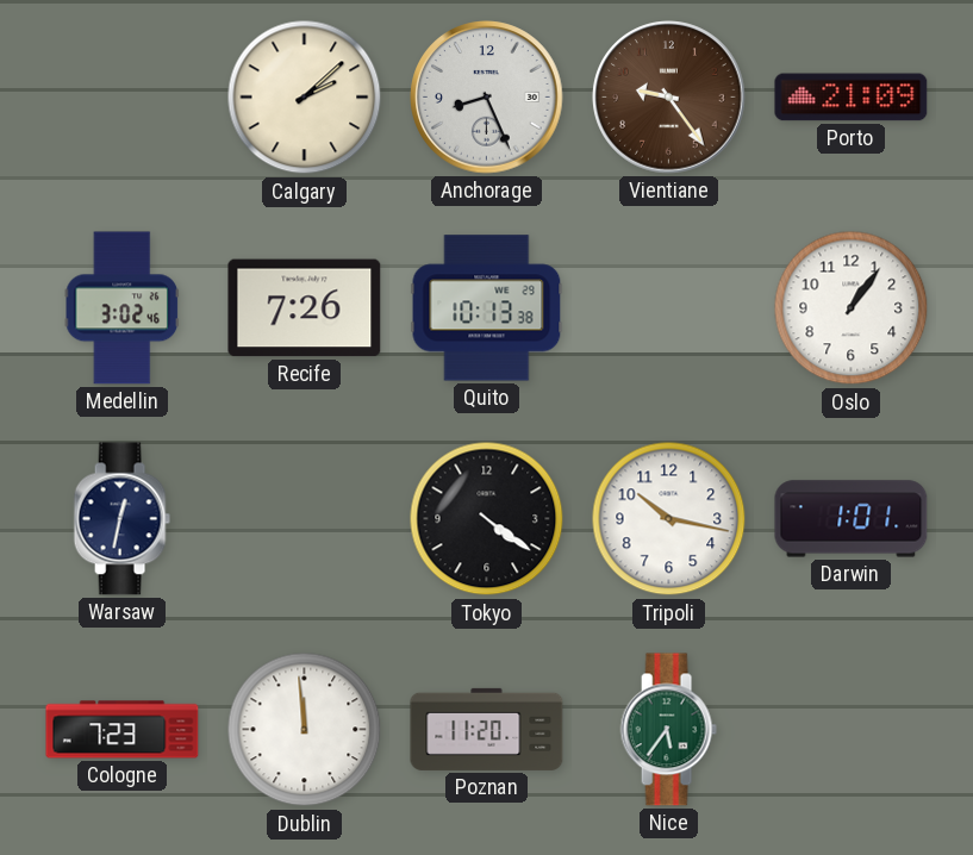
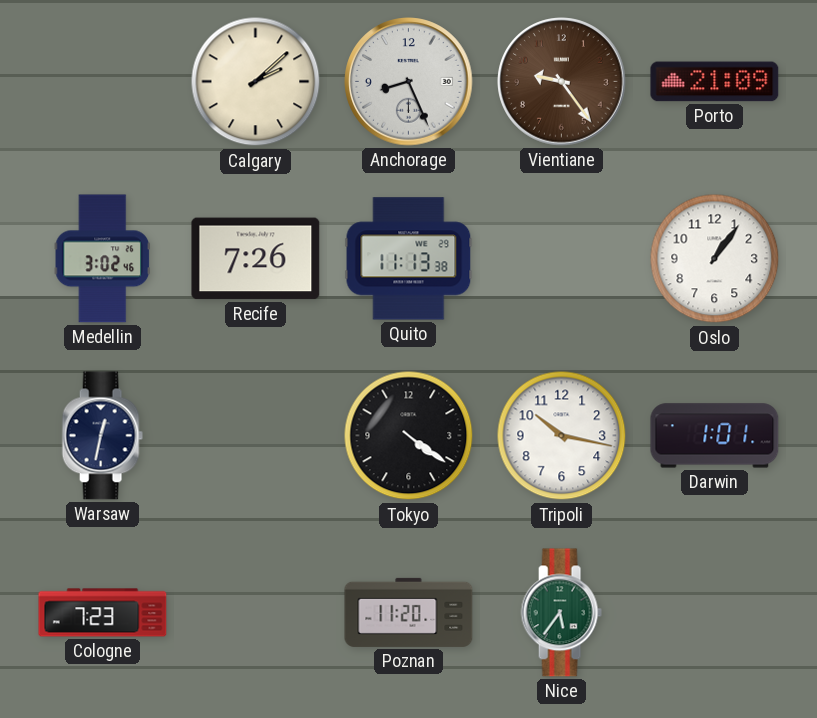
Quito: 10:13 -> 11:13 (409, 259)
Dublin: 11:59 -> none (305, 730)
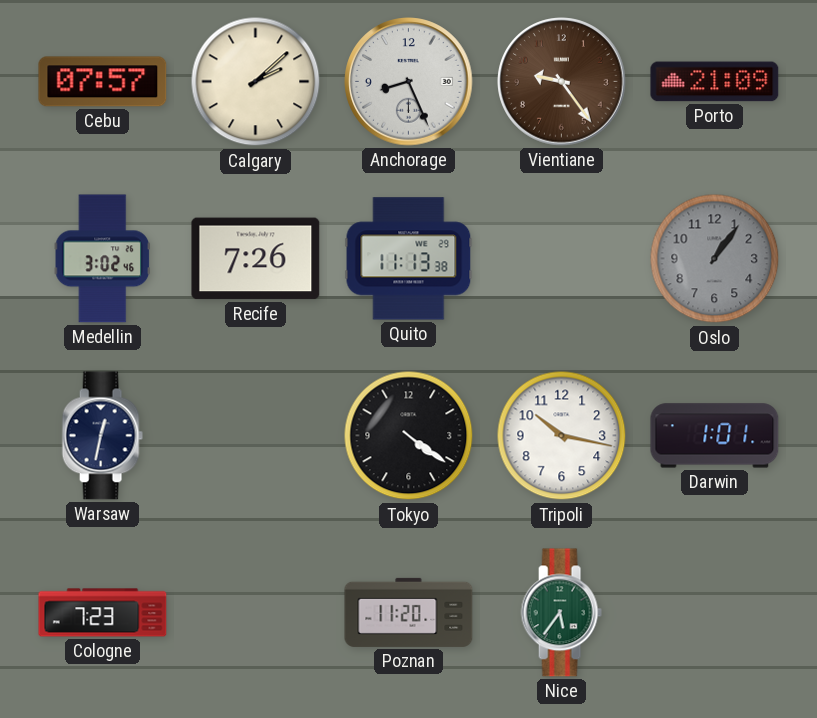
Cebu: none -> 07:57 (103, 82)
Oslo dial: white -> grey (715, 259)
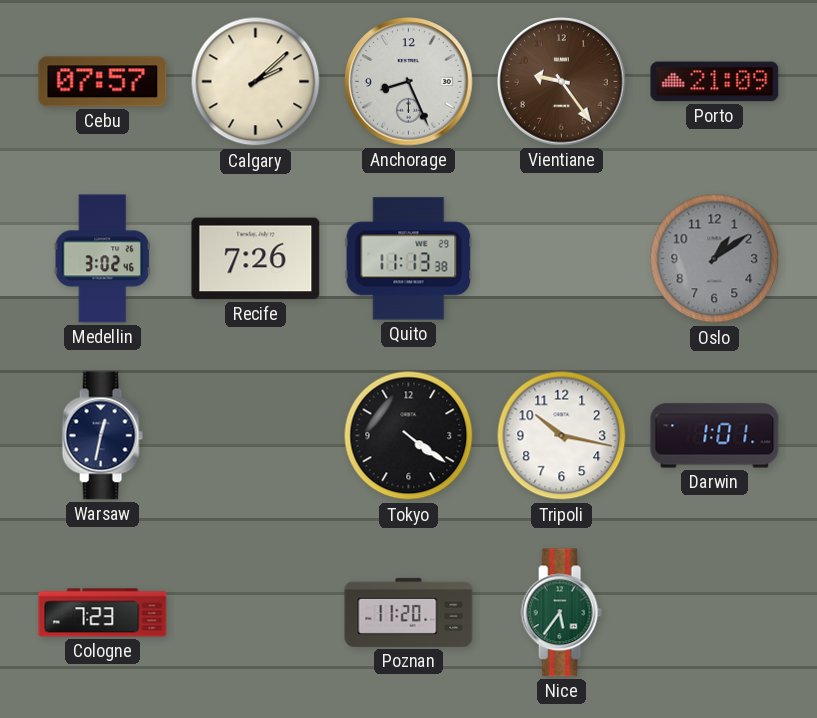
Oslo: 1:06 -> 1:09 (715, 259)
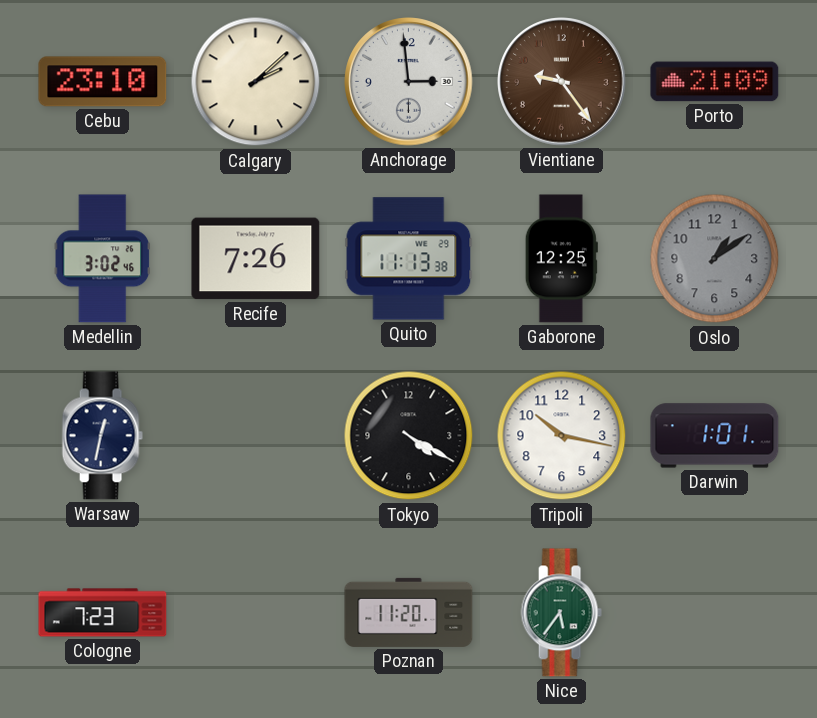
Cebu: 07:57 -> 23:10 (103, 82)
Anchorage: 8:26 -> 2:59 (409, 82)
Gaborone: none -> 12:25 (561, 259)
Tokyo: 4:21 -> 4:20 (409, 436)
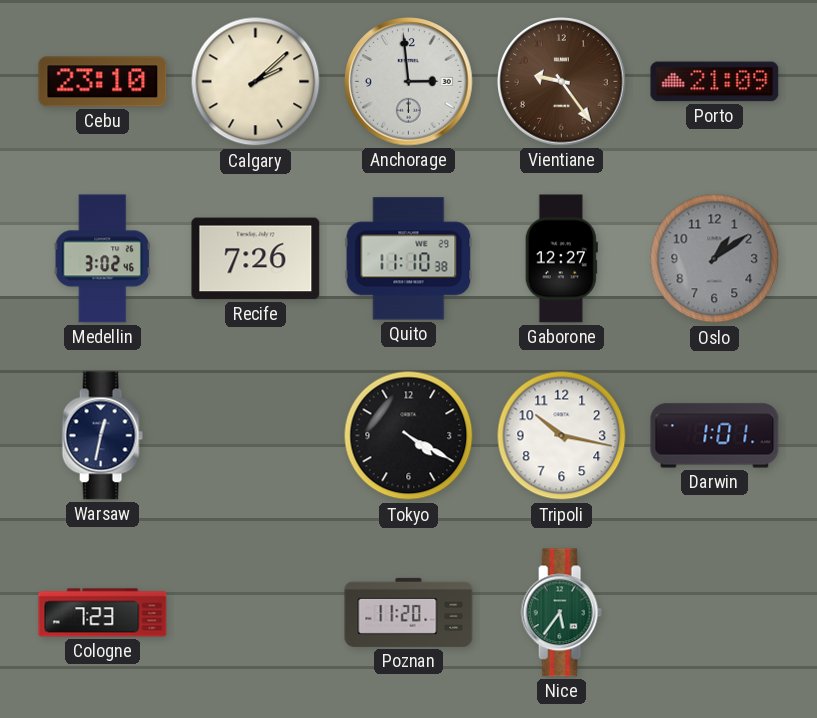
Quito: 11:13 -> 11:10 (409, 259)
Gaborone: 12:25 -> 12:27 (561, 259)
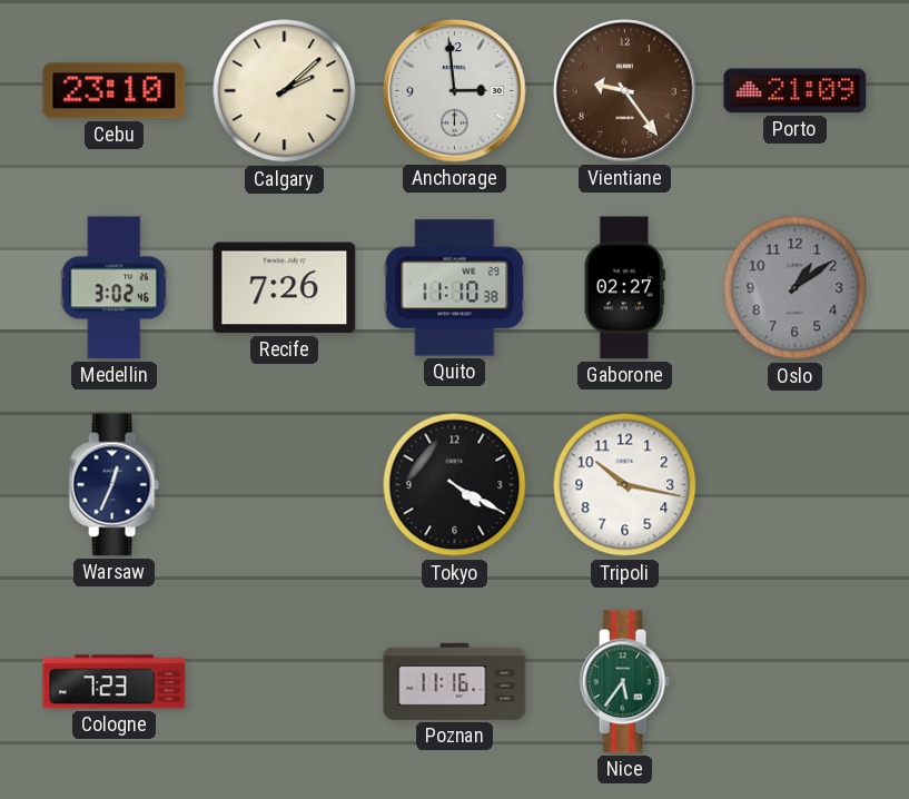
Gaborone: 12:27 -> 02:27 (624, 288)
Warsaw: 12:32 -> 12:34 (113, 485)
Darwin: 1:01 -> none (715, 436)
Poznan: 11:20 -> 11:16 (455, 681)
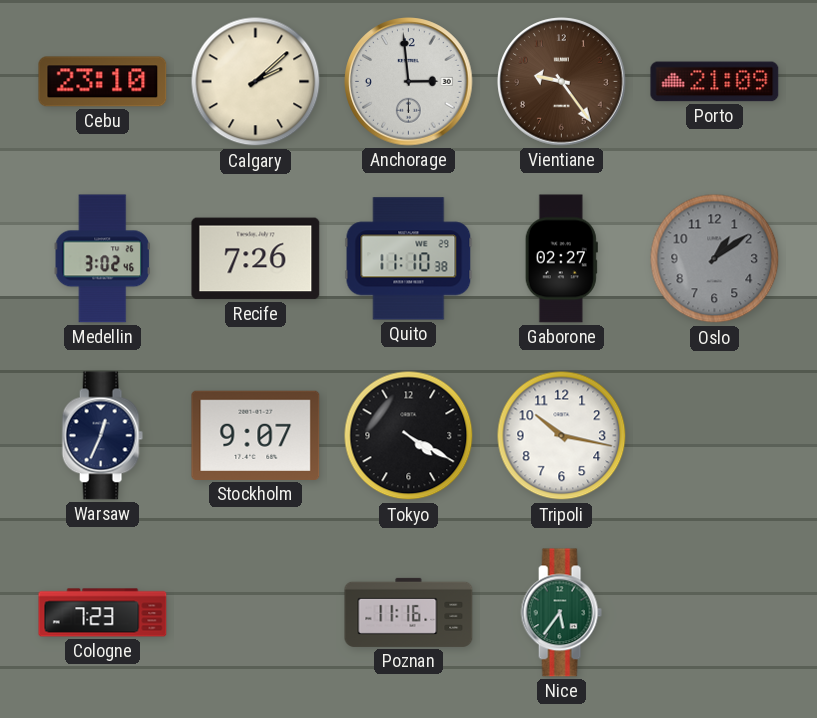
Stockholm: none -> 9:07 (256, 435)
